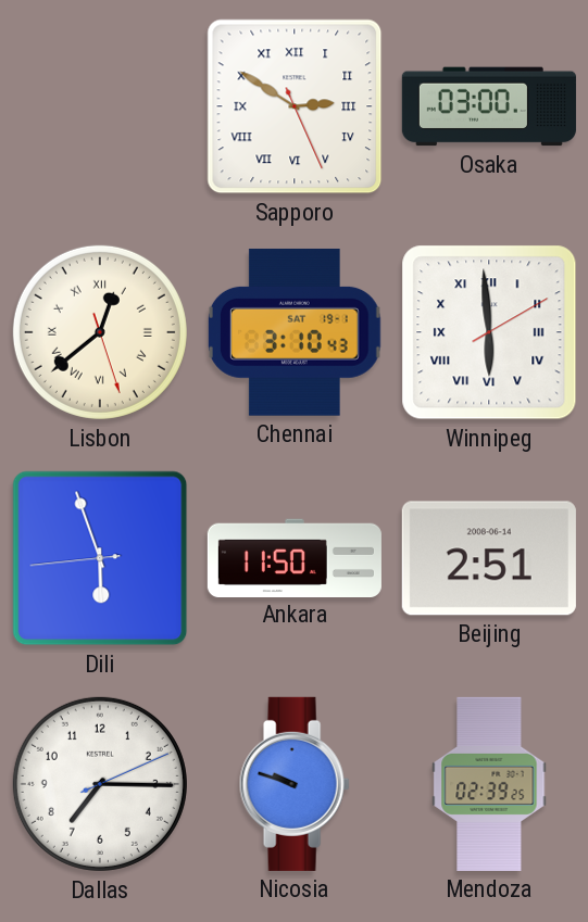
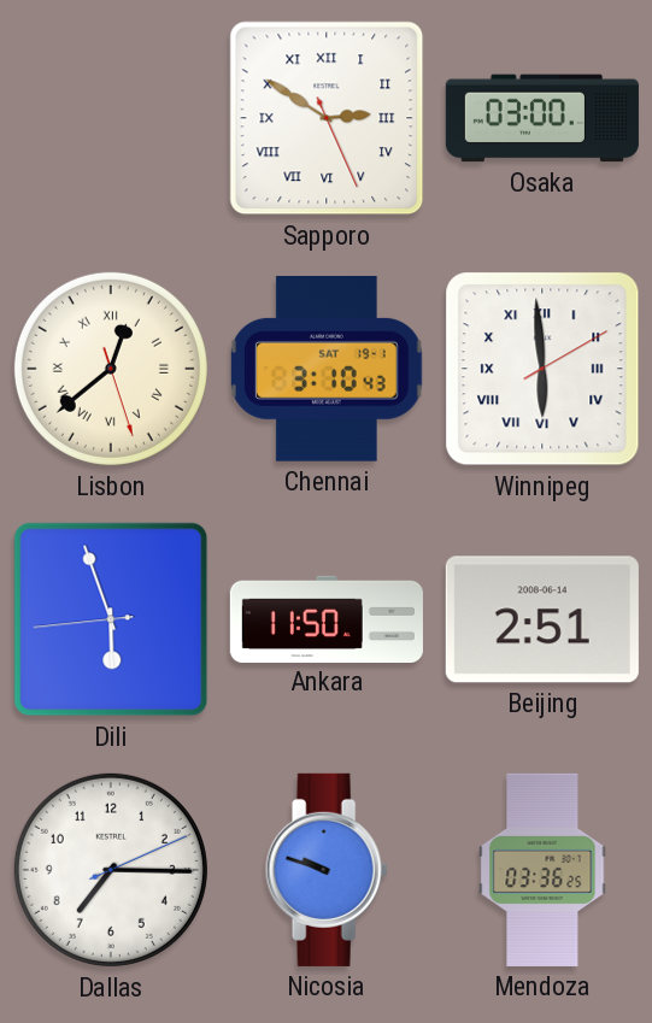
Mendoza: 02:39 -> 03:36 (542, 870)
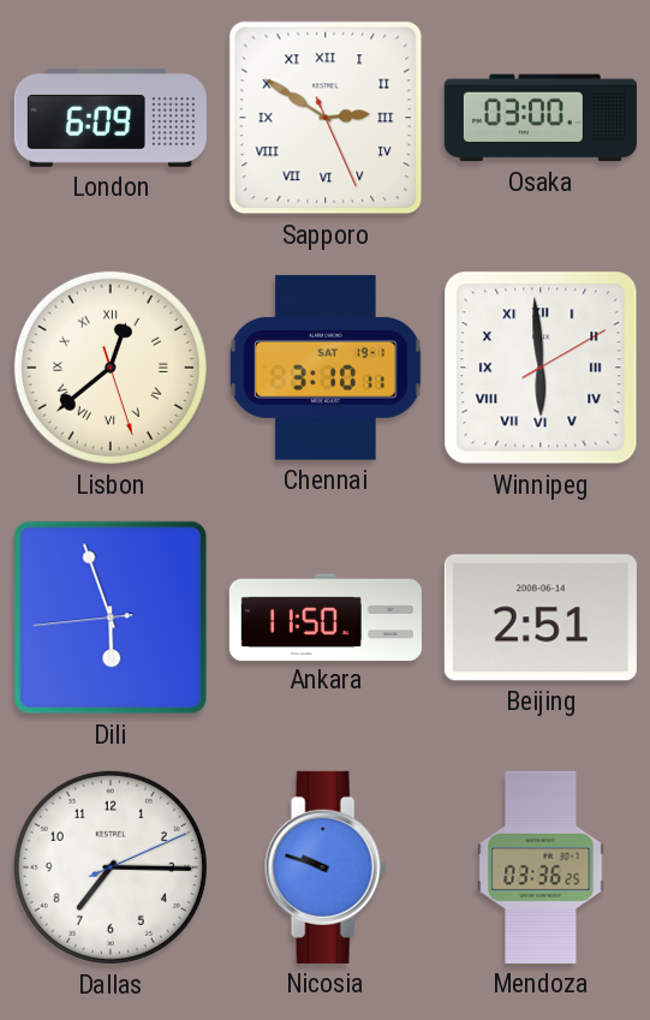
London: none -> 6:09 (111, 118)
Chennai: 3:10:43 -> 3:10:11 (326, 368)
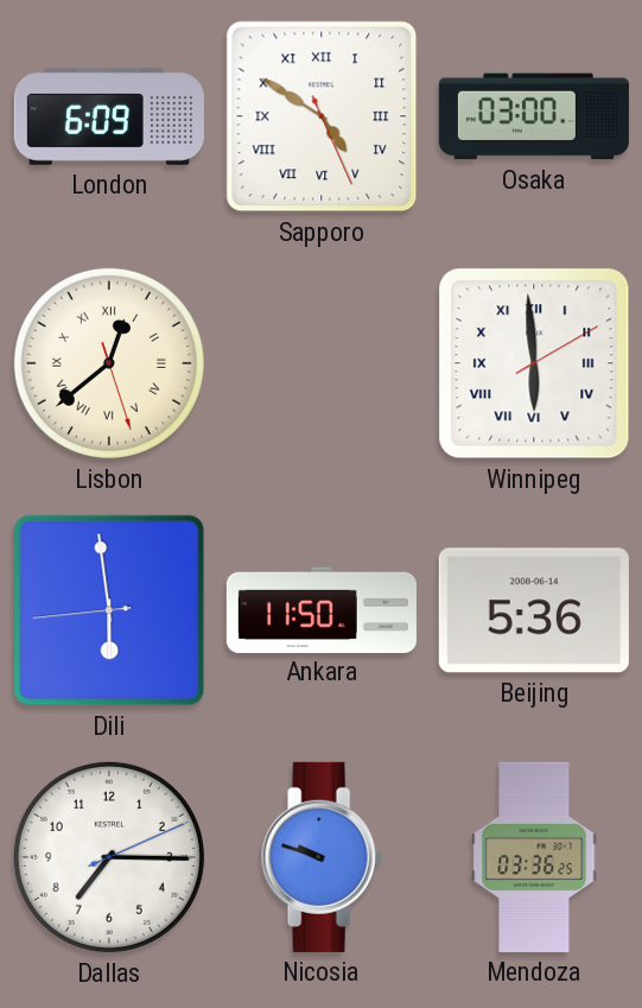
Sapporo: 2:50 -> 4:50 (322, 116)
Chennai: 3:10 -> none (326, 368)
Dili: 5:56 -> 5:58 (109, 610)
Beijing: 2:51 -> 5:36 (534, 610)
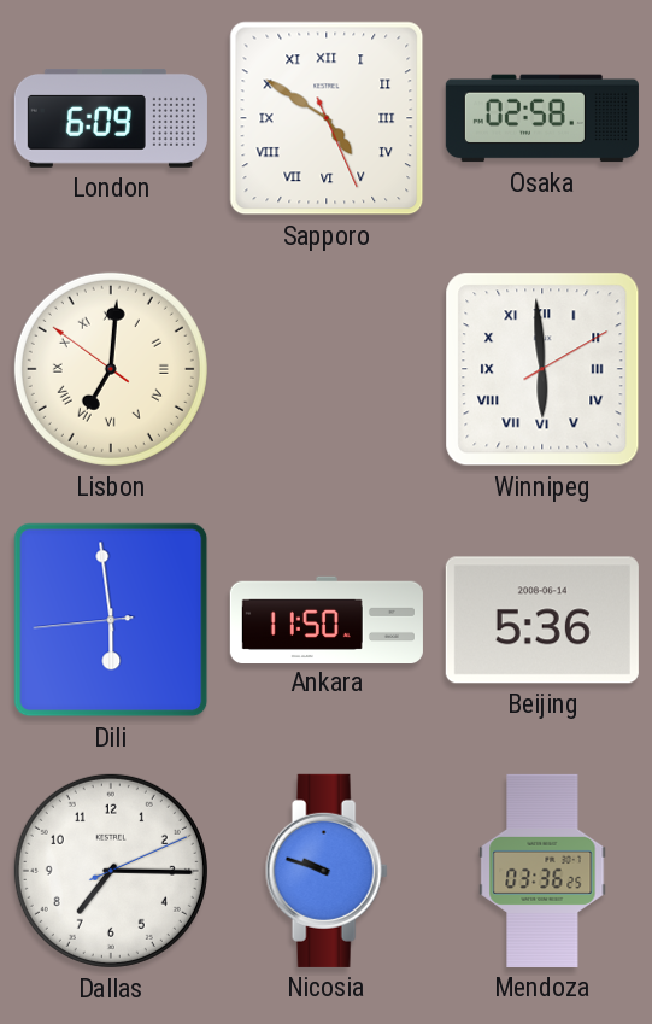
Osaka: 03:00 -> 02:58 (542, 118)
Lisbon: 12:38 -> 7:00 (111, 369)
